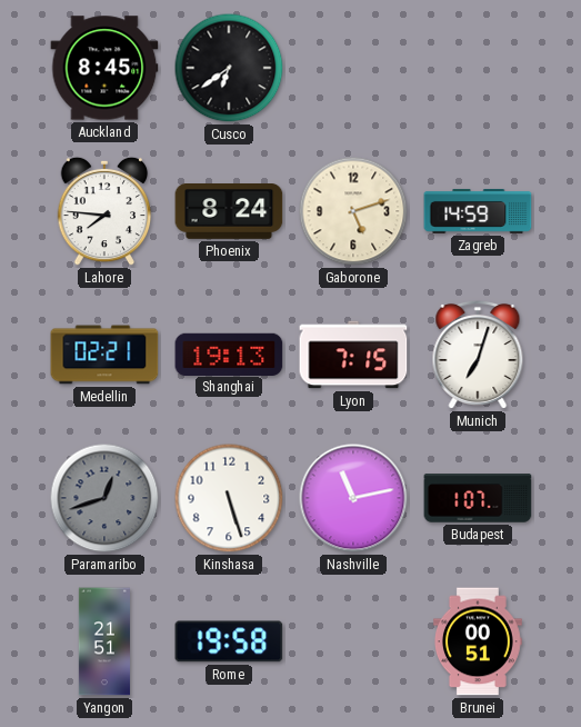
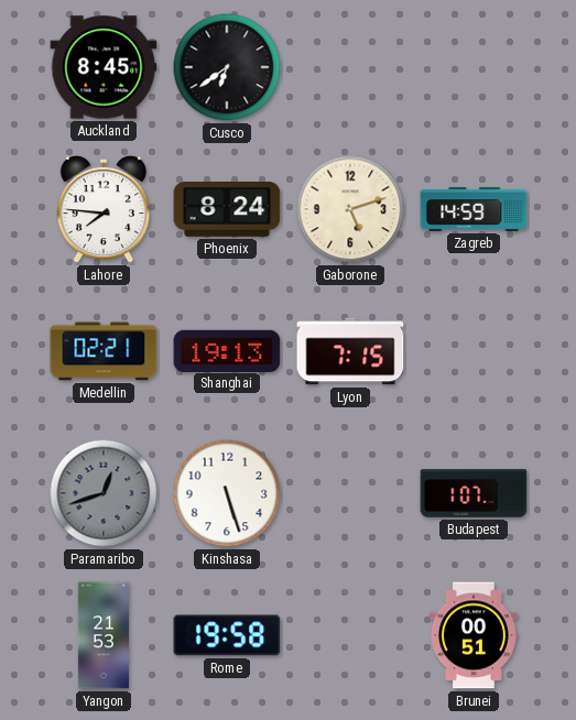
Munich: 7:03 -> none (478, 355)
Nashville: 11:13 -> none (353, 498)
Yangon: 21:51 -> 21:53 (104, 635)
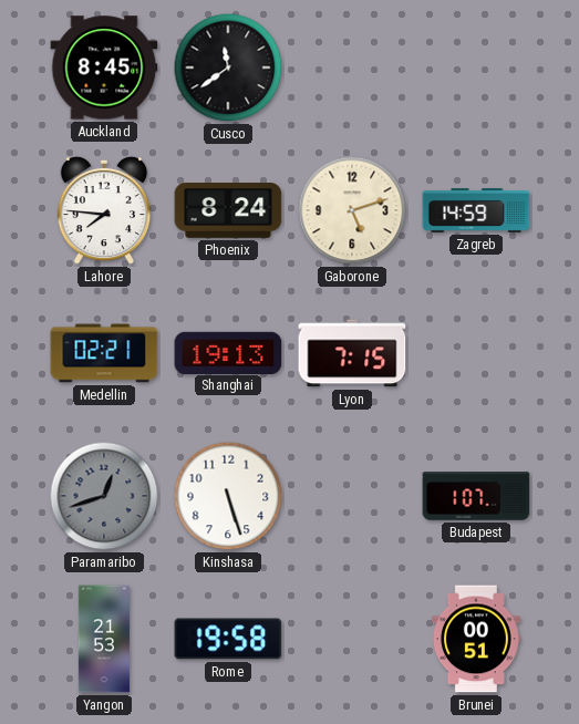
Cusco: 6:39 -> 11:39 (228, 68)
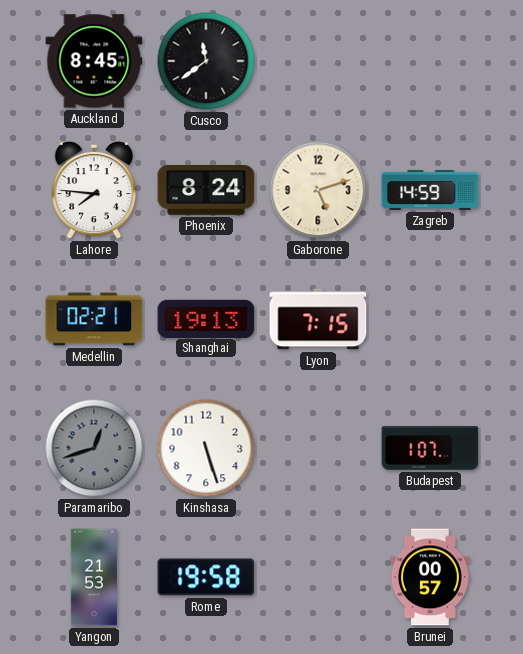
Brunei: 00:51 -> 00:57 (430, 577)
